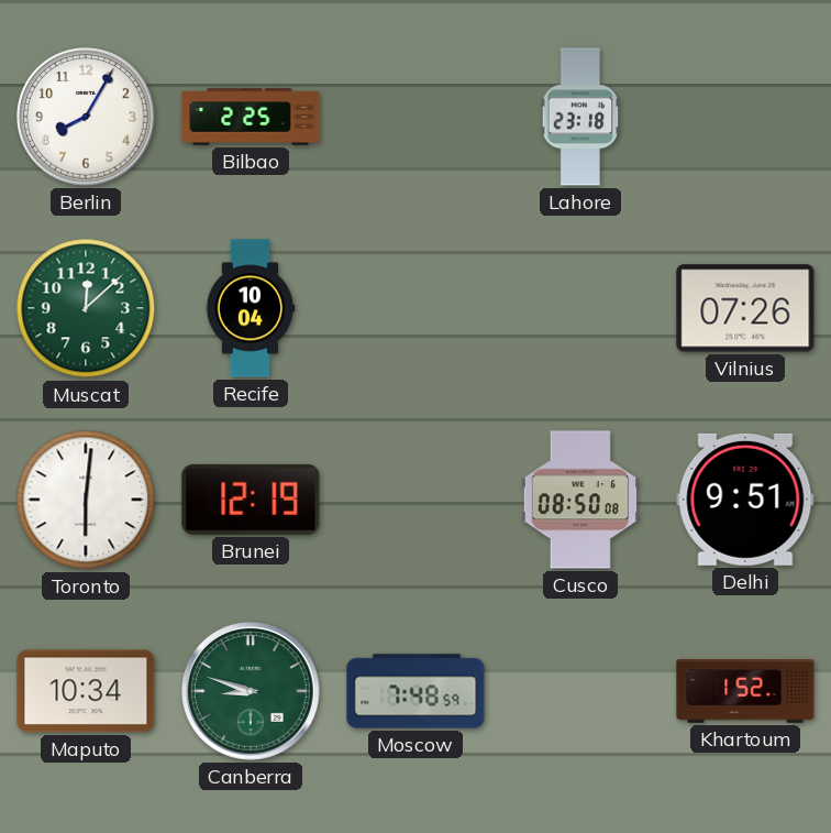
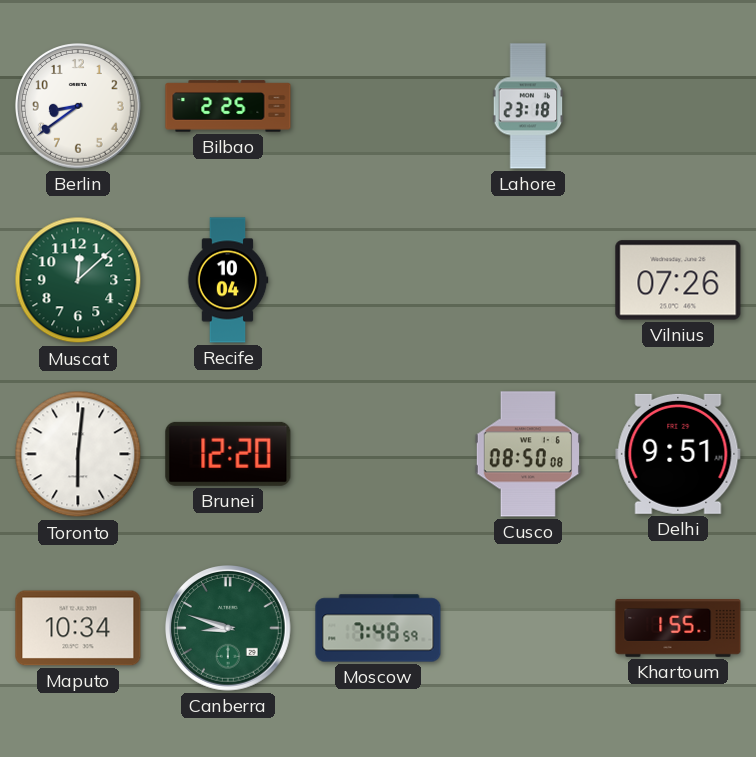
Berlin: 8:05 -> 8:39 (79, 107)
Brunei: 12:19 -> 12:20 (228, 454)
Khartoum: 1:52 -> 1:55 (678, 629)
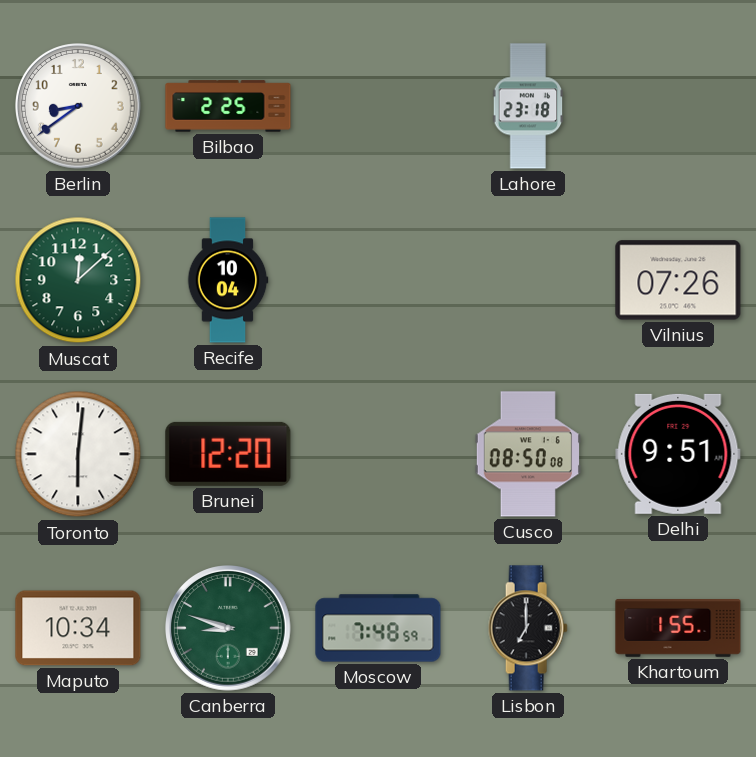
Lisbon: none -> 7:00 (528, 628)
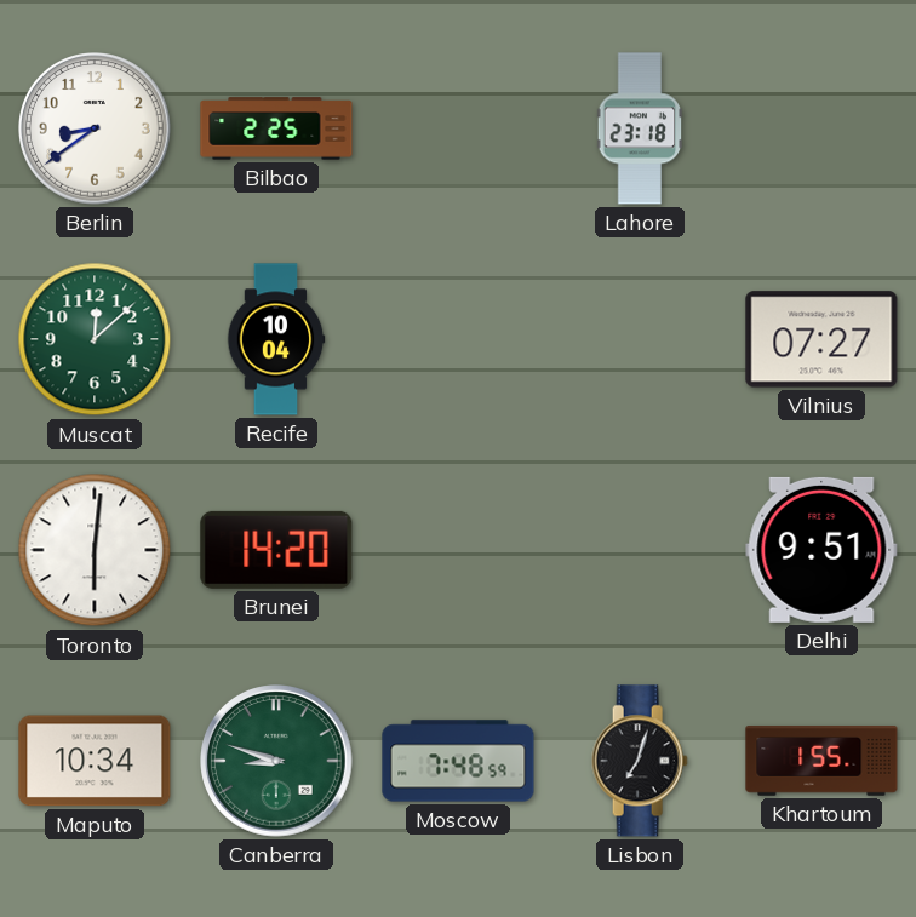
Vilnius: 07:26 -> 07:27 (821, 339)
Brunei: 12:20 -> 14:20 (276, 550)
Cusco: 08:50 -> none (528, 454)
Lisbon: 7:00 -> 7:03 (640, 761)
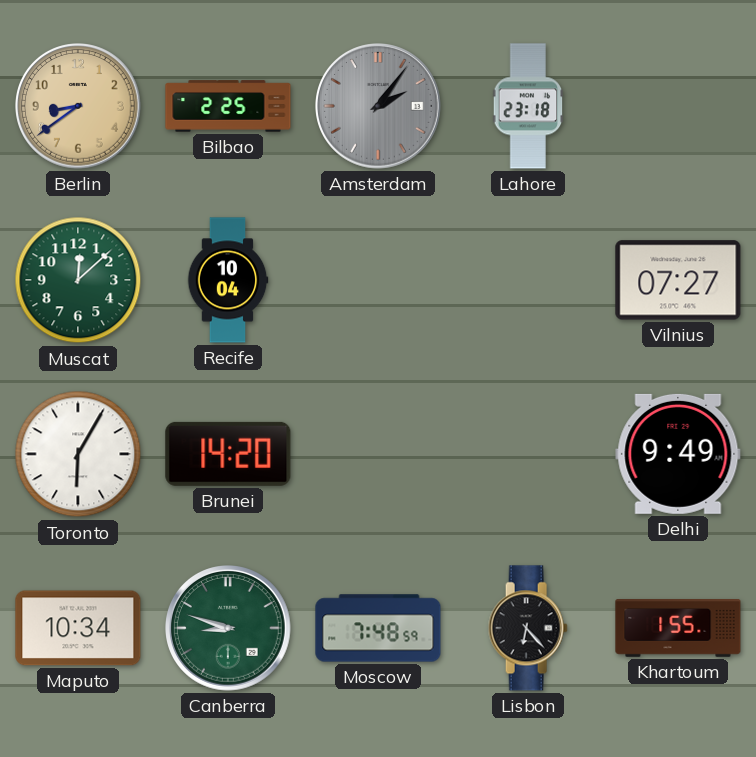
Berlin dial: white -> champagne (79, 107)
Amsterdam: none -> 2:06 (379, 107)
Toronto: 6:01 -> 6:05 (78, 454)
Delhi: 9:51 -> 9:49 (678, 454)
Lisbon: 7:03 -> 6:23 (528, 628)
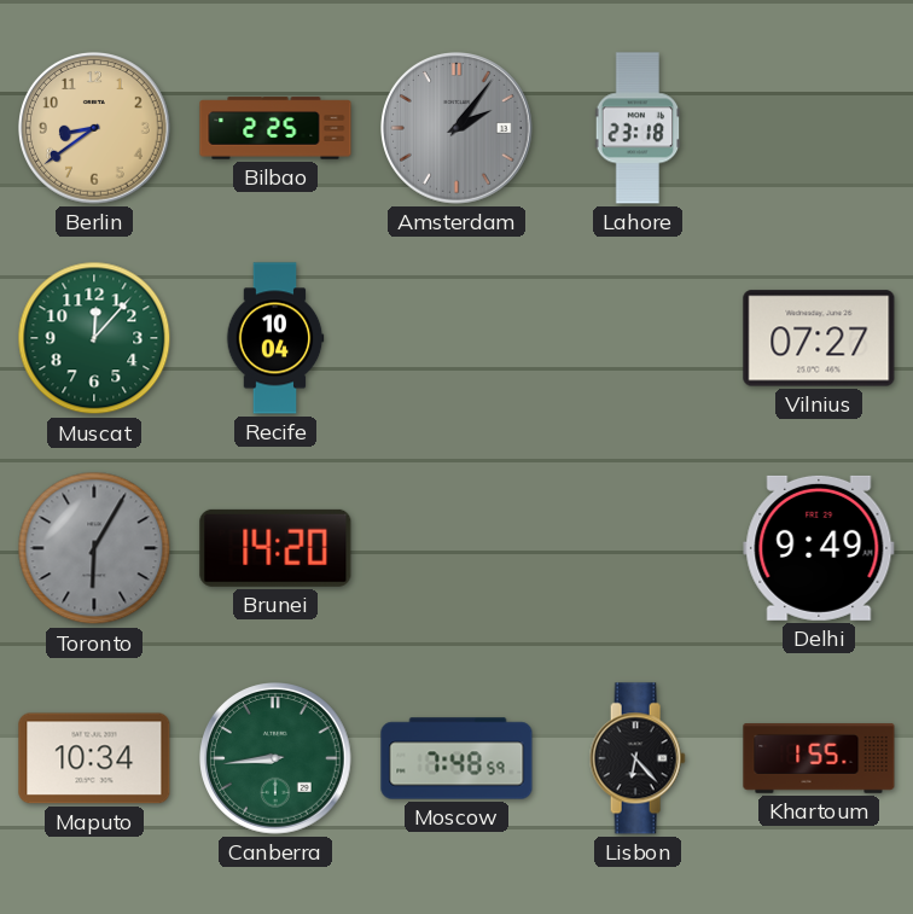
Muscat: 12:08 -> 12:07 (94, 338)
Toronto dial: white -> grey (94, 548)
Canberra: 8:48 -> 8:44 (277, 759)
